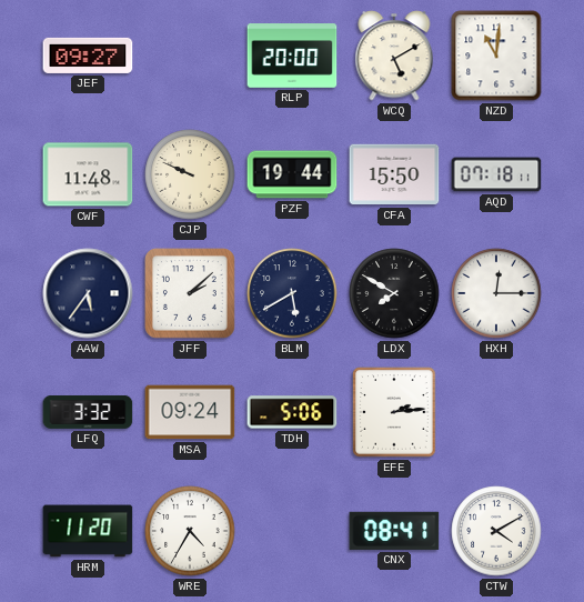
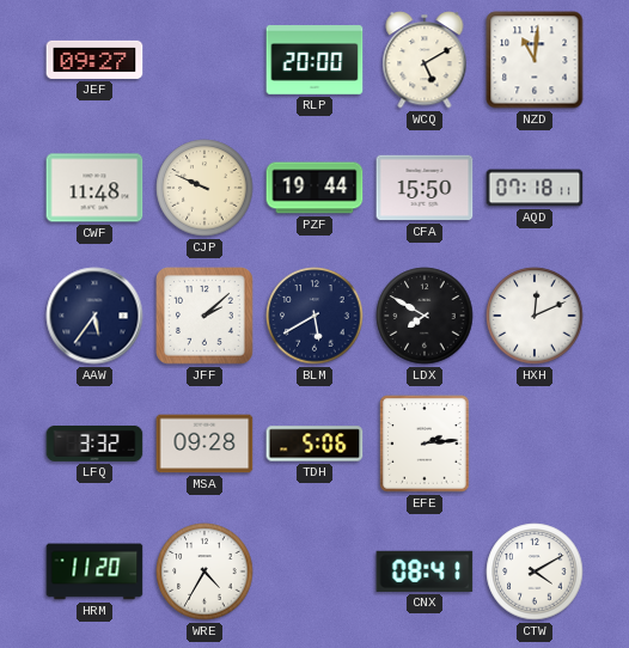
HXH: 12:15 -> 12:11 (535, 316)
MSA: 09:24 -> 09:28 (204, 444)
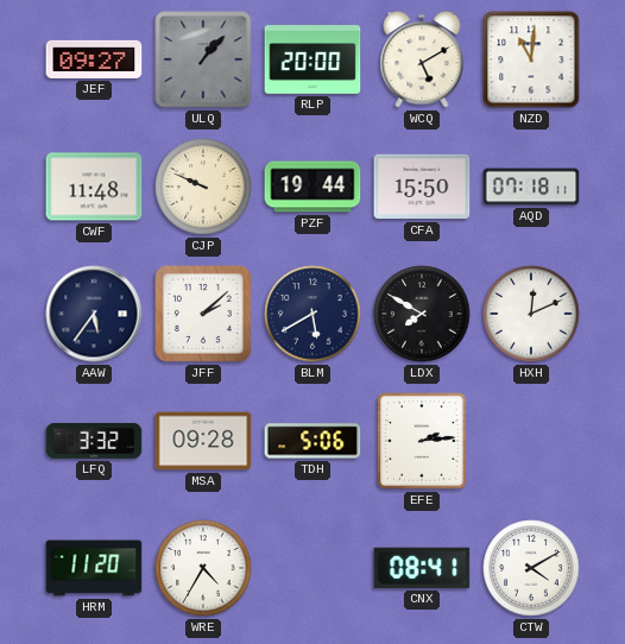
ULQ: none -> 1:07 (203, 59)
